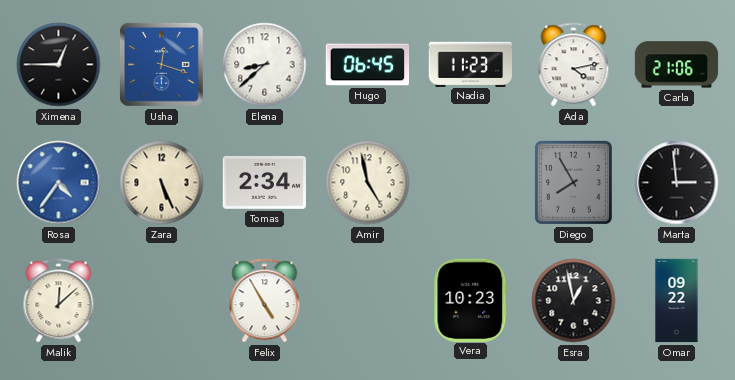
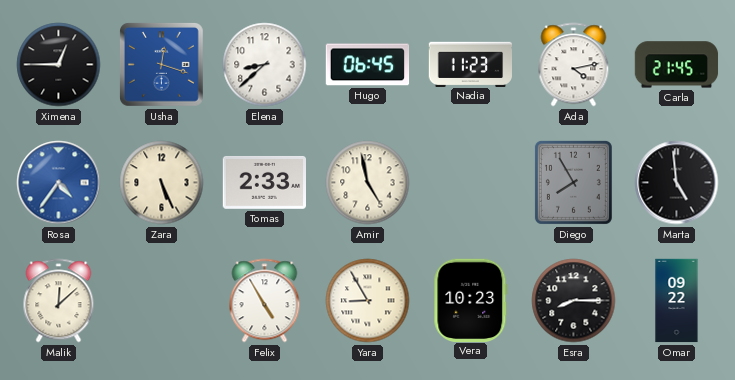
Carla: 21:06 -> 21:45 (677, 65)
Tomas: 2:34 -> 2:33 (265, 182)
Marta: 2:59 -> 4:59 (677, 183)
Yara: none -> 8:55 (368, 301)
Esra: 12:58 -> 8:15 (574, 301)
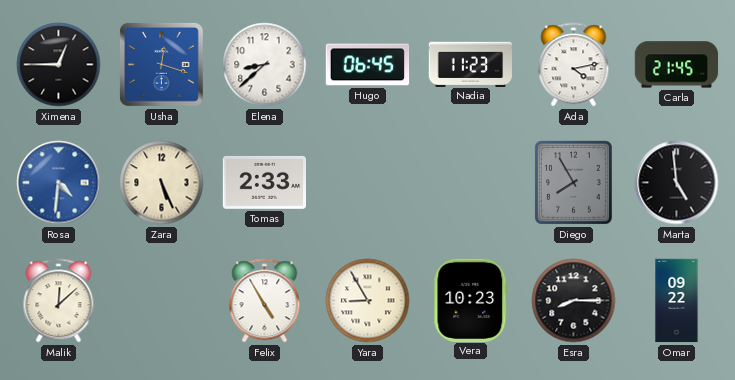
Rosa: 4:36 -> 4:31 (59, 183)
Amir: 4:58 -> none (368, 183)
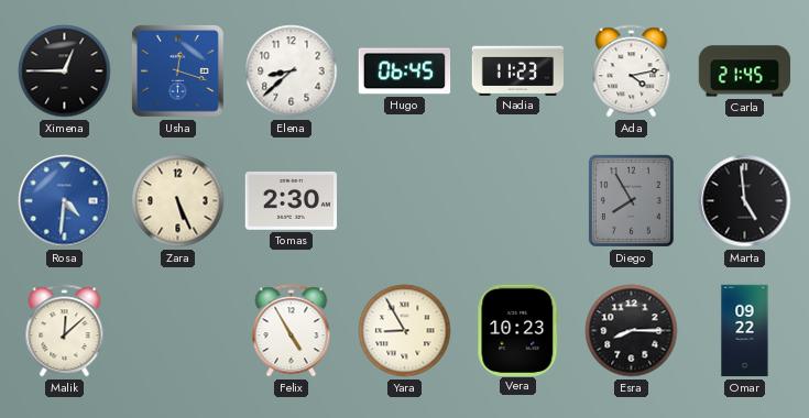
Tomas: 2:33 -> 2:30 (292, 200)
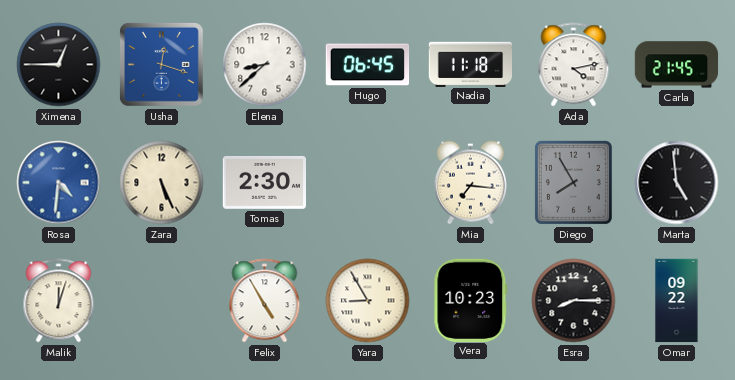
Nadia: 11:23 -> 11:18 (471, 64)
Mia: none -> 7:16 (470, 183)
Malik: 12:08 -> 12:03 (59, 301)
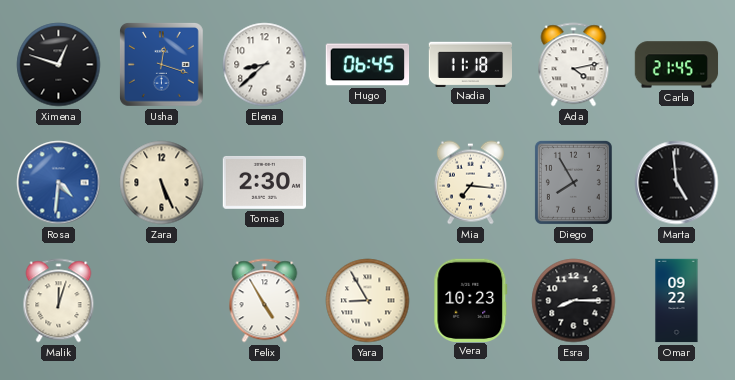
Ximena: 12:45 -> 12:48 (59, 65)
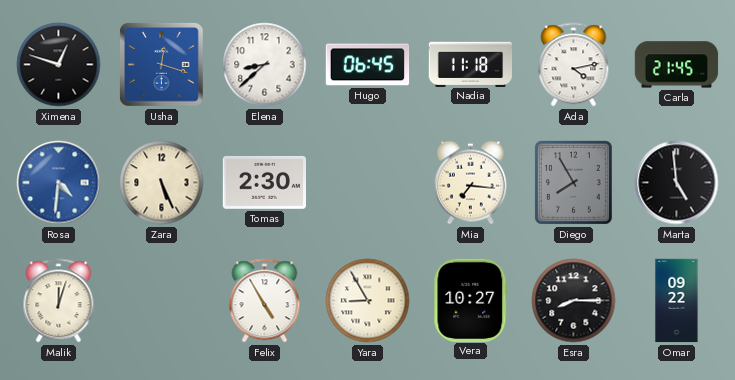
Vera: 10:23 -> 10:27 (471, 300)
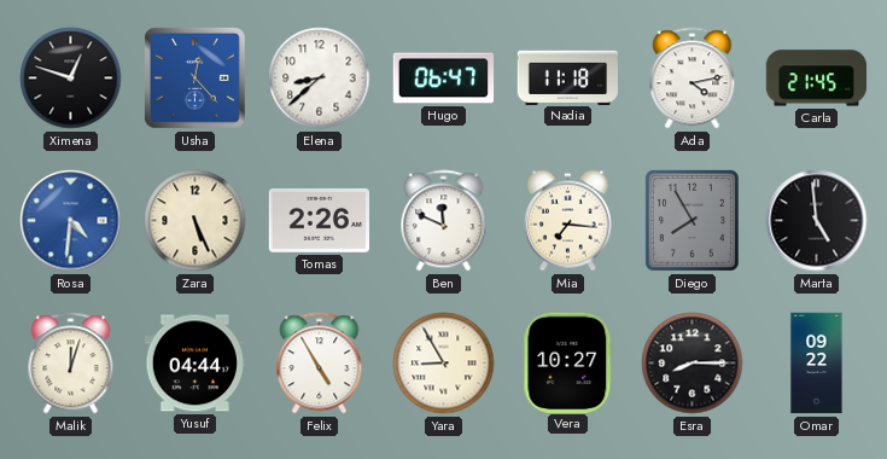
Usha: 12:18 -> 12:23 (196, 79)
Hugo: 06:45 -> 06:47 (444, 79)
Tomas: 2:30 -> 2:26 (320, 220)
Ben: none -> 11:49 (444, 221)
Yusuf: none -> 04:44 (196, 364)
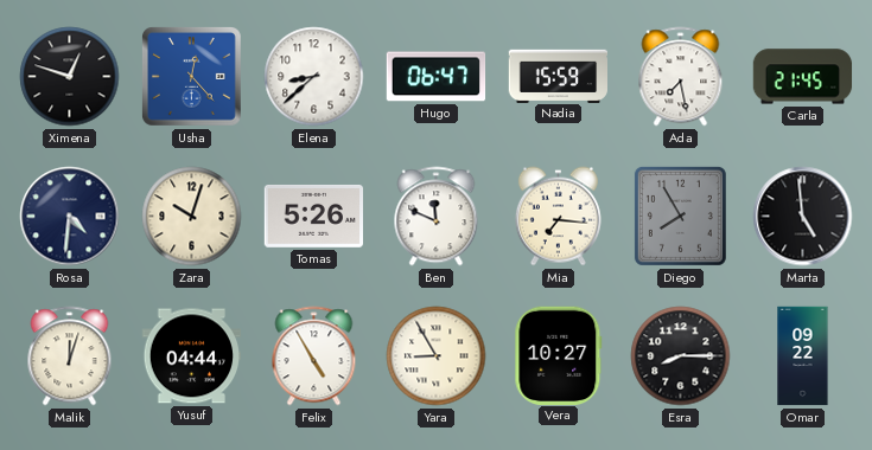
Nadia: 11:18 -> 15:59 (559, 76)
Ada: 4:13 -> 7:28 (681, 77)
Rosa dial: blue -> navy (70, 217)
Zara: 5:26 -> 10:03 (192, 217)
Tomas: 2:26 -> 5:26 (314, 216)
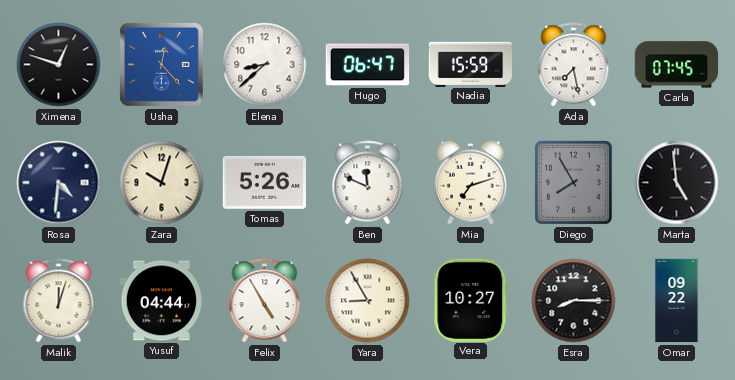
Carla: 21:45 -> 07:45 (677, 65)
Mia: 7:16 -> 7:12 (470, 183)
